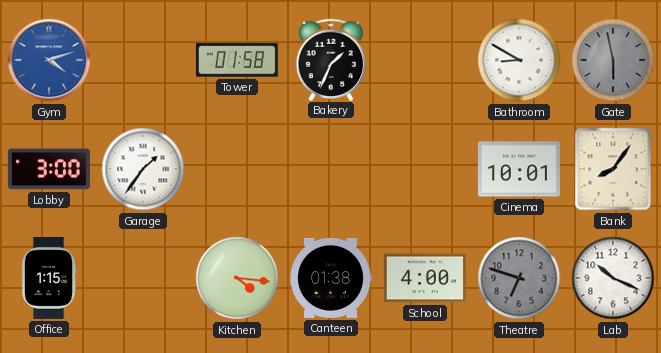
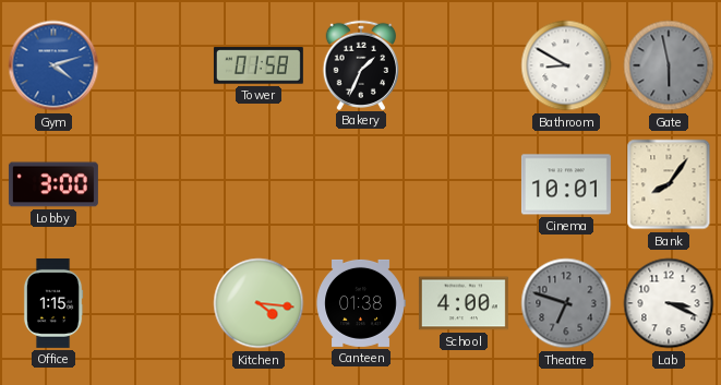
Garage: 1:36 -> none (143, 169)
Lab: 10:19 -> 3:19 (669, 303)
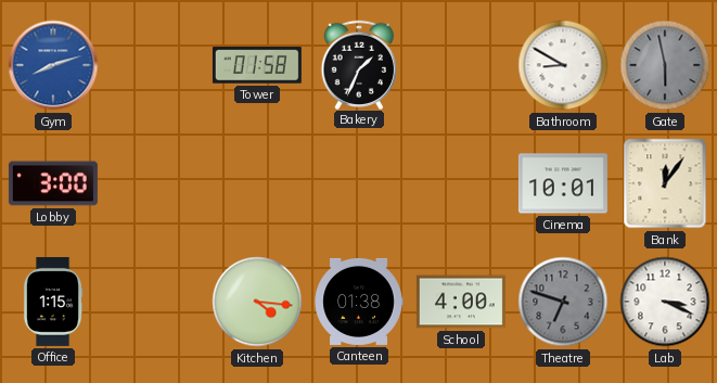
Gym: 4:12 -> 8:12 (53, 65)
Bank: 8:06 -> 12:06 (665, 183)
